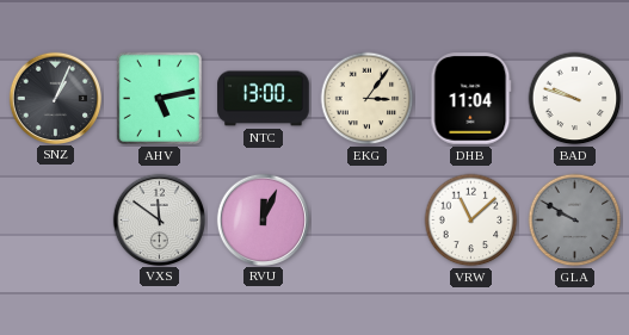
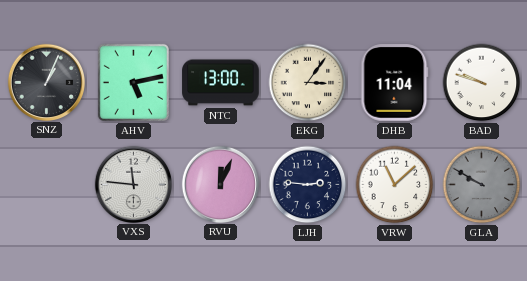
VXS: 11:51 -> 11:46 (133, 184)
LJH: none -> 2:46 (308, 185)
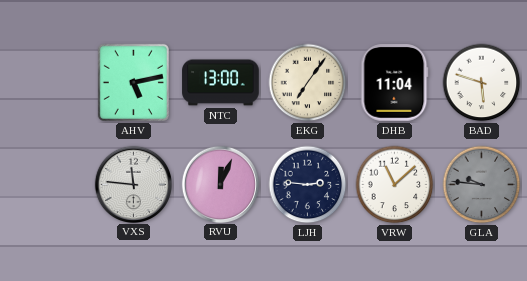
SNZ: 1:04 -> none (46, 82)
EKG: 3:06 -> 7:06 (308, 83)
BAD: 9:48 -> 5:48 (482, 83)
GLA: 9:50 -> 9:46 (482, 185)
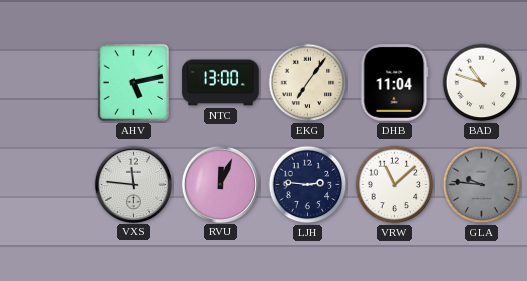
BAD: 5:48 -> 10:48 (482, 83)
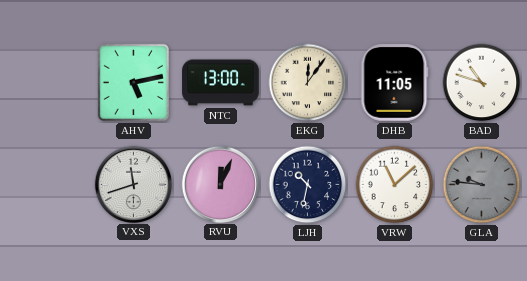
EKG: 7:06 -> 12:06 (308, 83)
DHB: 11:04 -> 11:05 (395, 83)
VXS: 11:46 -> 11:42 (133, 184)
LJH: 2:46 -> 10:32 (308, 185)
